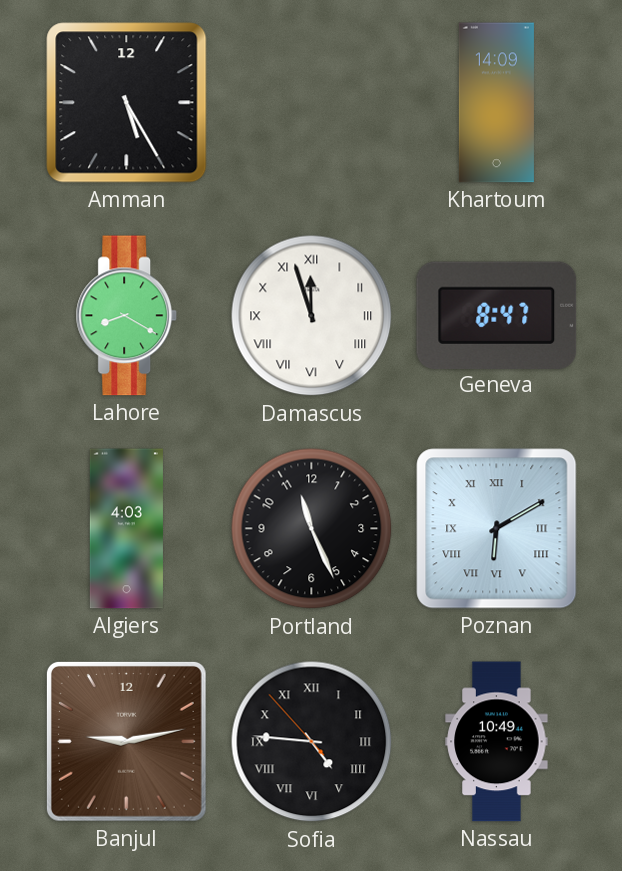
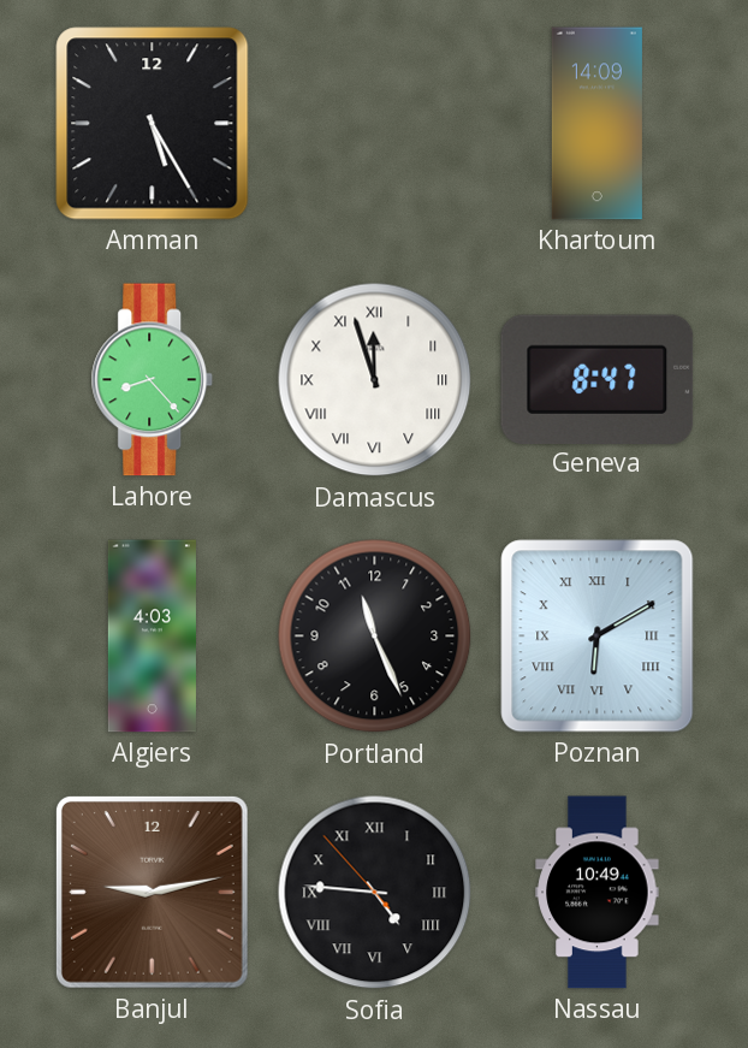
Lahore: 8:20 -> 8:23 (153, 380)
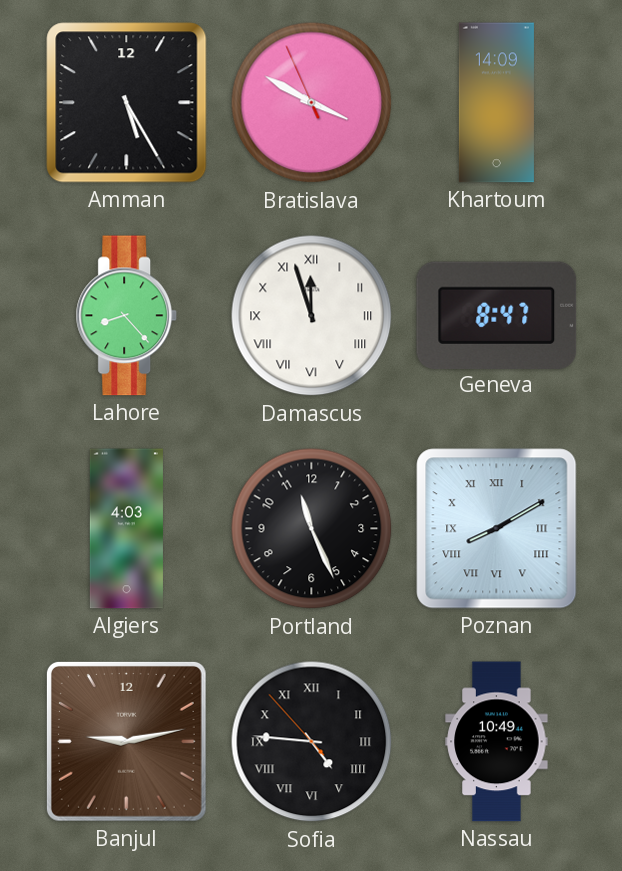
Bratislava: none -> 3:49 (312, 103)
Poznan: 6:10 -> 8:10 (497, 529)
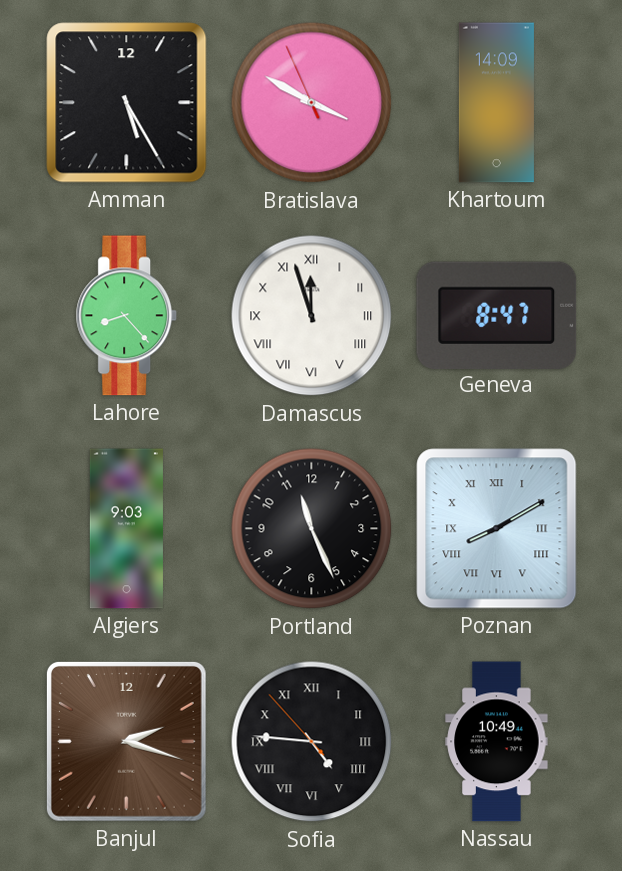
Algiers: 4:03 -> 9:03 (126, 529)
Banjul: 9:13 -> 2:18 (126, 741)
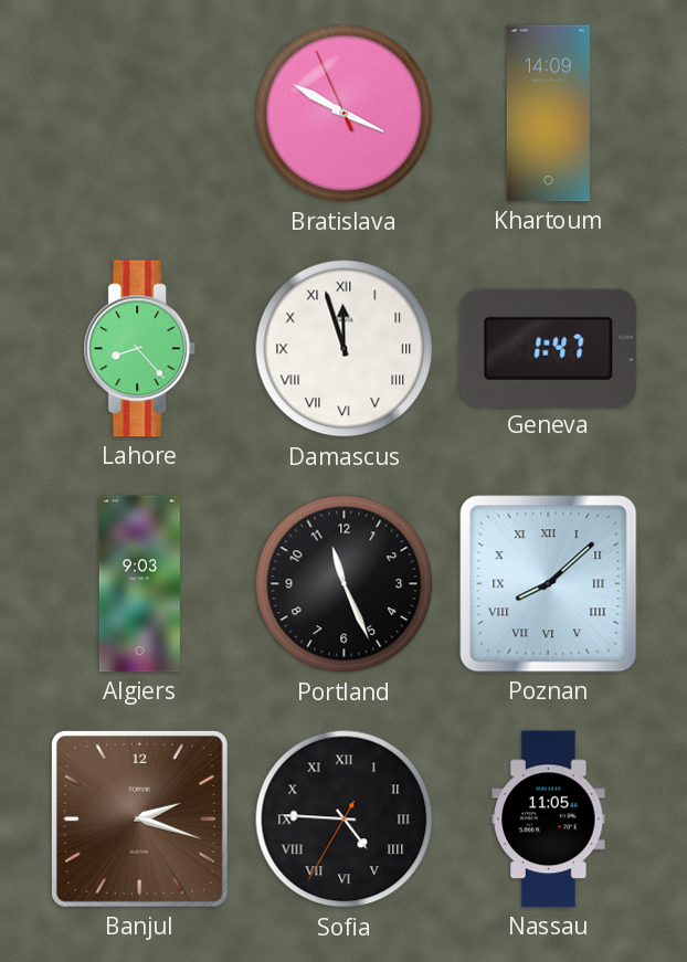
Amman: 5:25 -> none (127, 103)
Geneva: 8:47 -> 1:47 (549, 348)
Poznan: 8:10 -> 8:08 (549, 584)
Sofia: 4:45:53 -> 4:45:35 (345, 820)
Nassau: 10:49 -> 11:05 (549, 820)
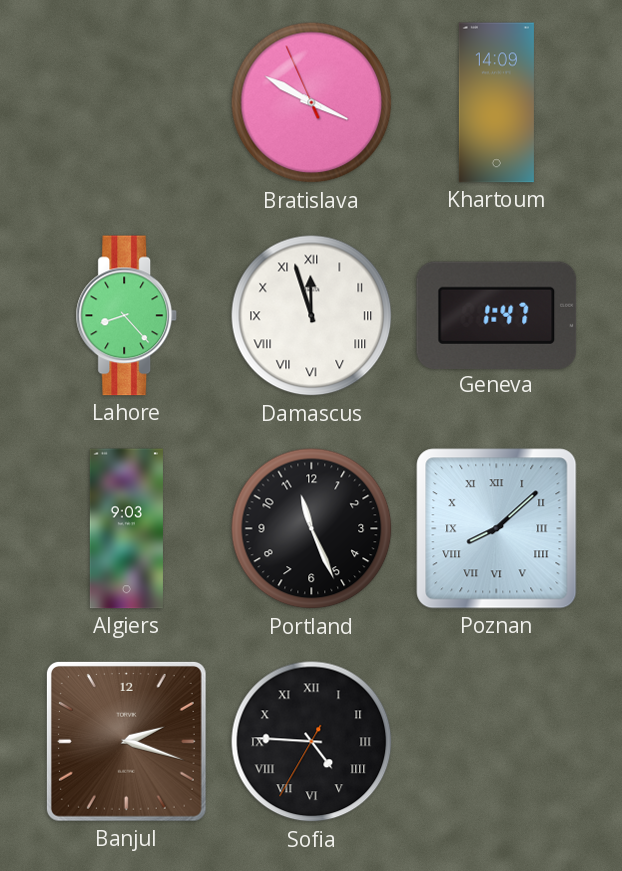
Nassau: 11:05 -> none (549, 820)
